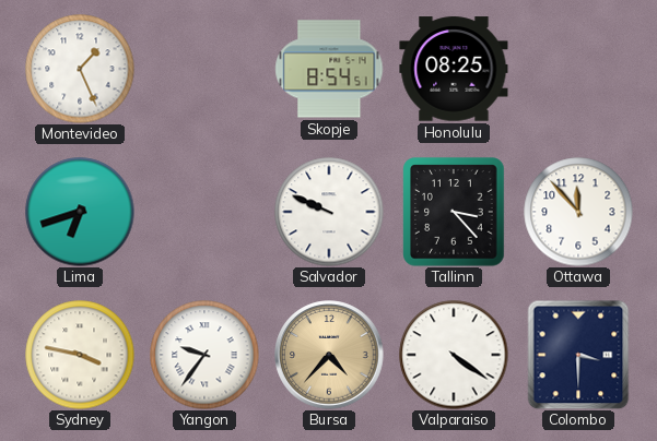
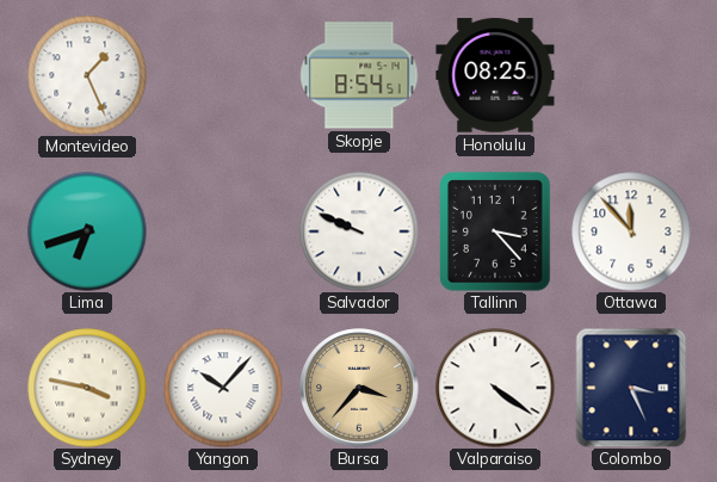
Yangon: 9:36 -> 10:07 (223, 388)
Bursa: 4:37 -> 3:37 (359, 388)
Colombo: 3:30 -> 3:26 (631, 388)
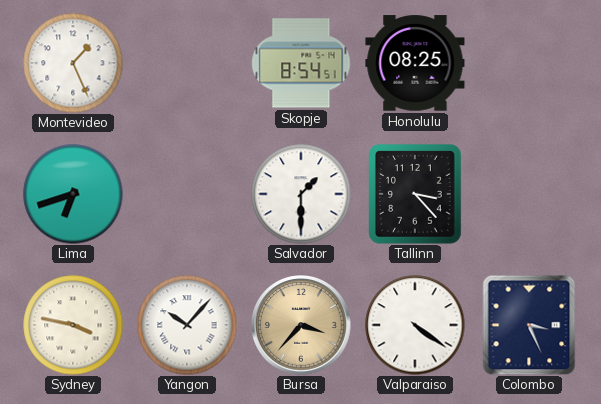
Salvador: 9:49 -> 1:30 (301, 194)
Ottawa: 11:53 -> none (631, 231)
